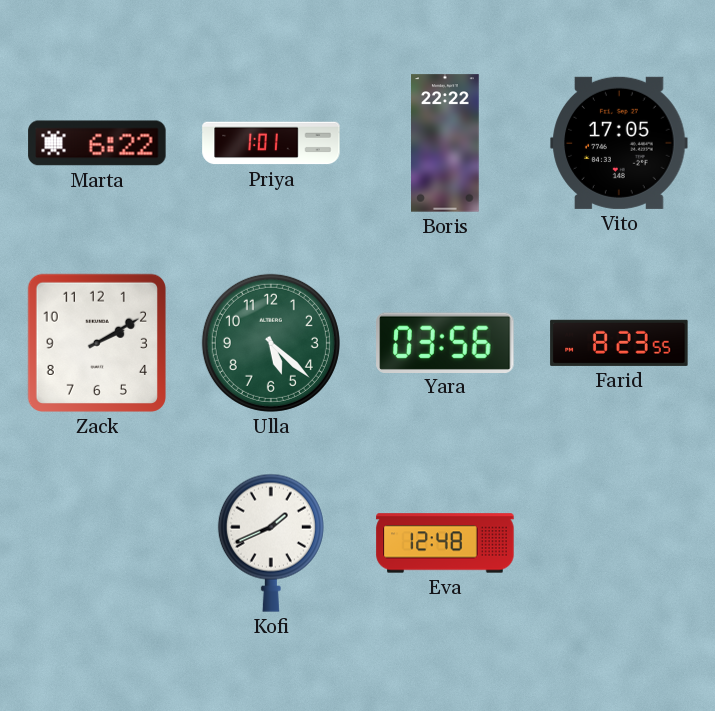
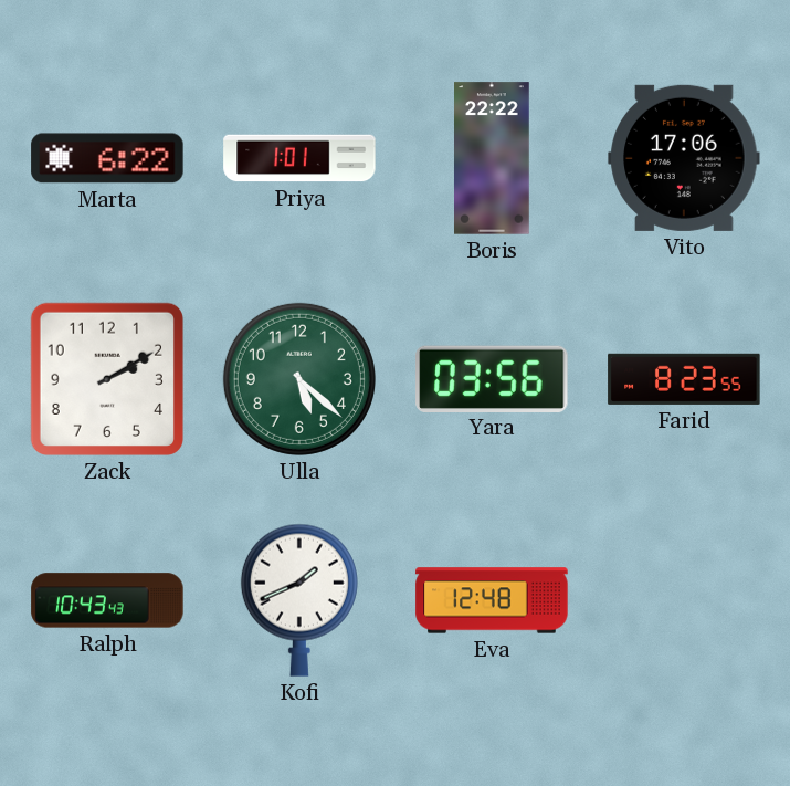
Vito: 17:05 -> 17:06 (684, 158)
Ralph: none -> 10:43 (107, 600)
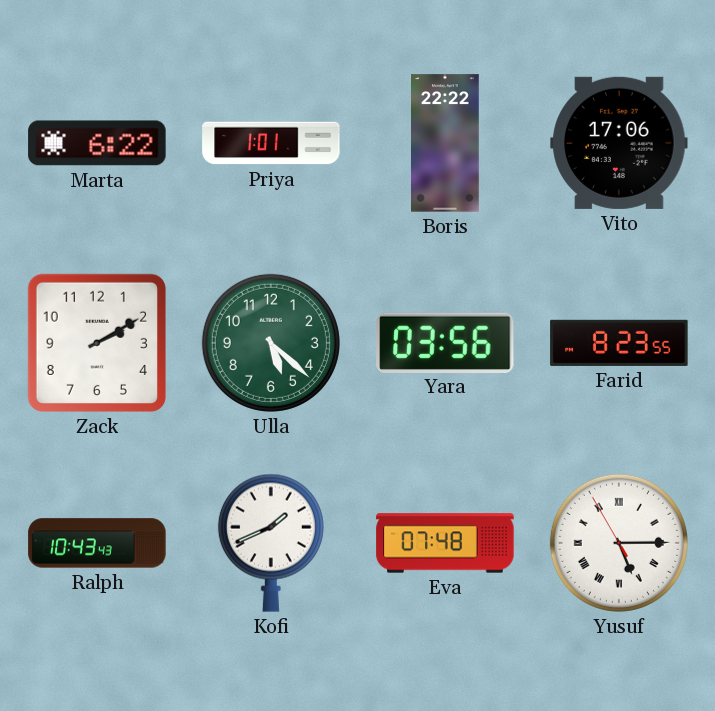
Eva: 12:48 -> 07:48 (445, 543)
Yusuf: none -> 5:14 (619, 543)
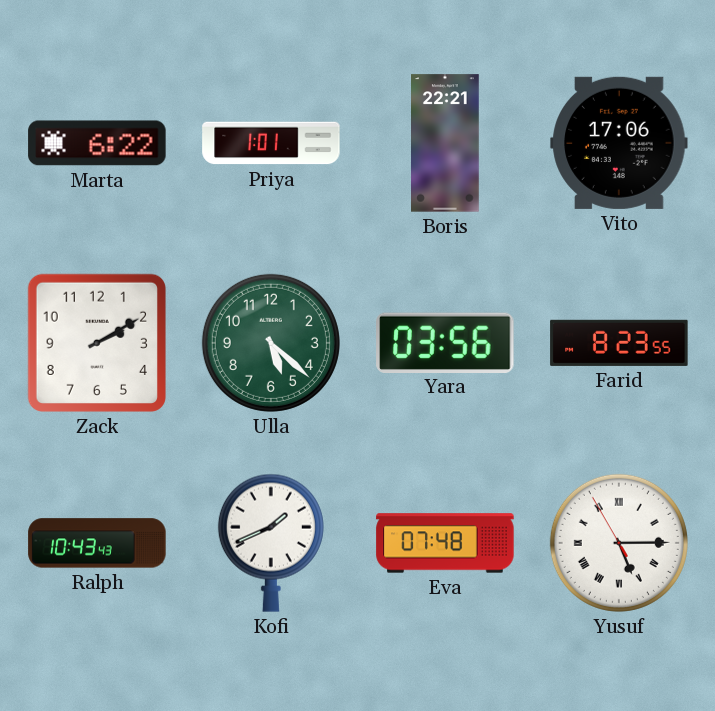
Boris: 22:22 -> 22:21 (446, 143)
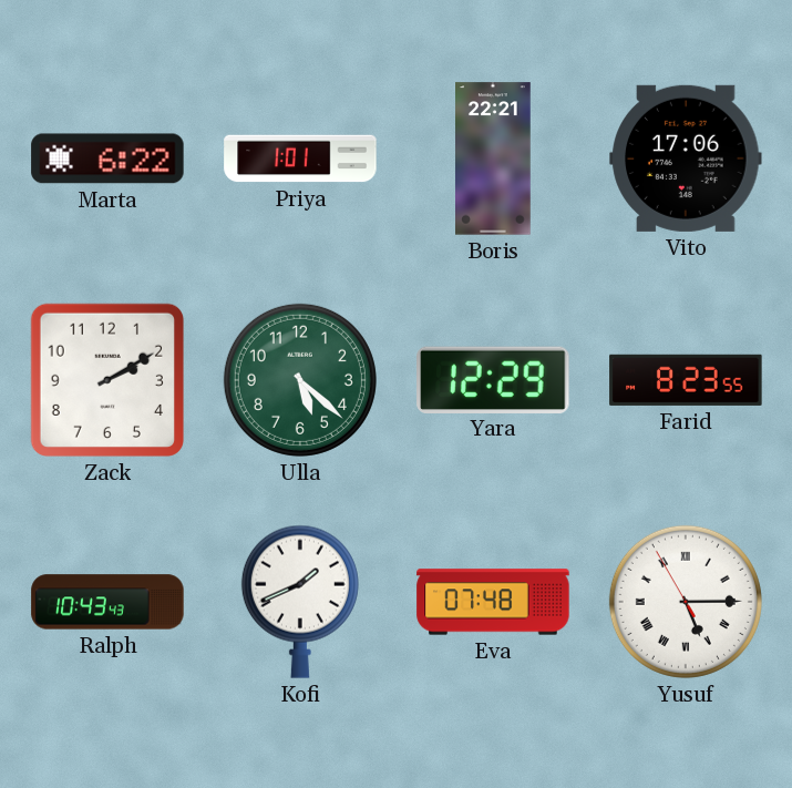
Yara: 03:56 -> 12:29 (493, 379)
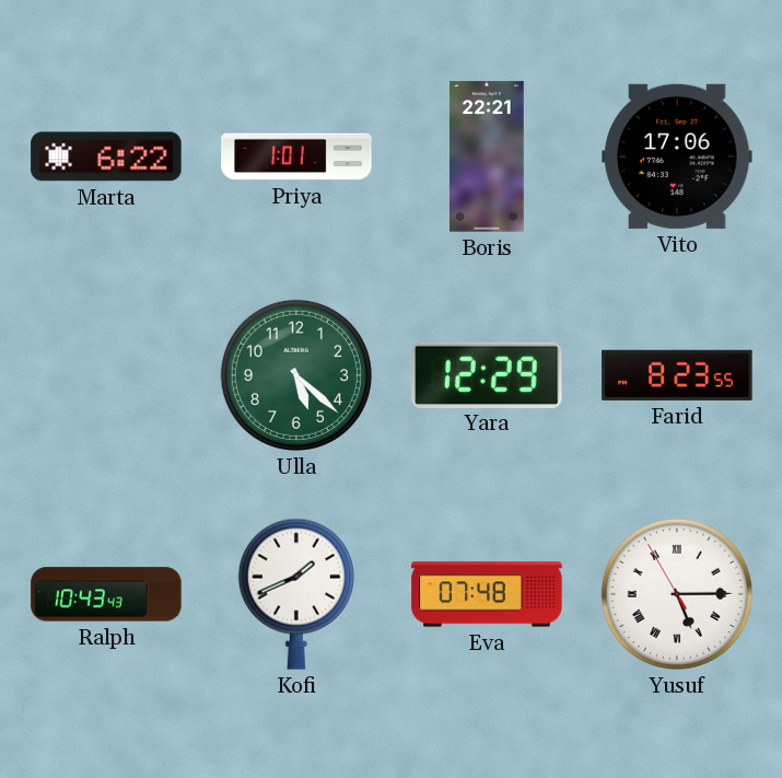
Zack: 2:10 -> none (107, 380)
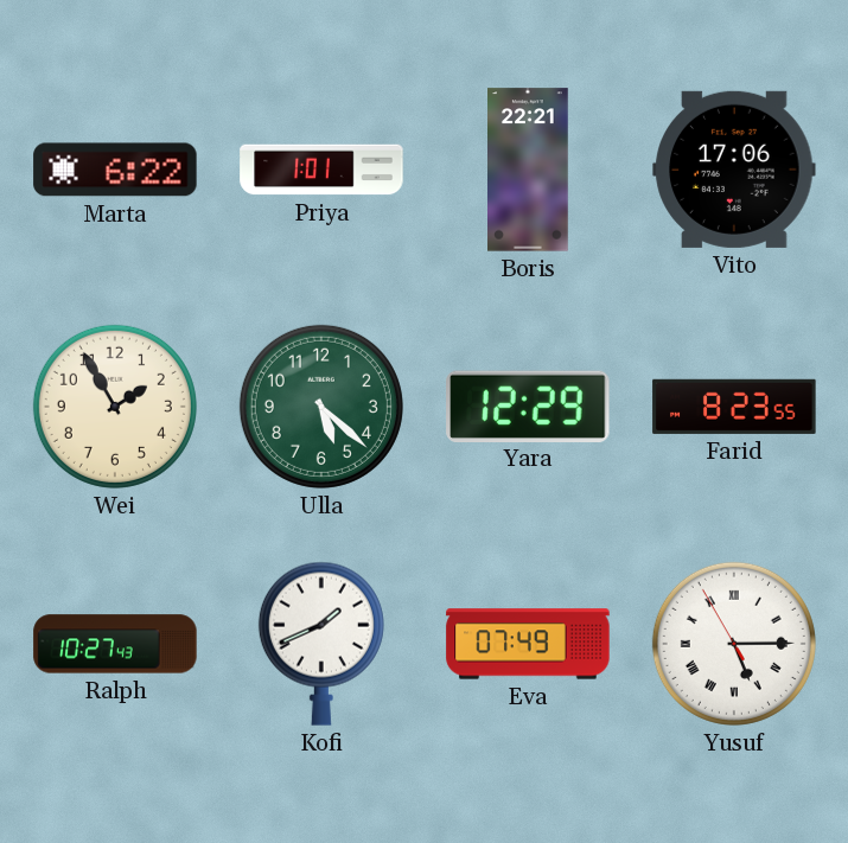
Wei: none -> 1:55 (115, 407)
Ralph: 10:43 -> 10:27 (115, 644)
Eva: 07:48 -> 07:49 (528, 644)
